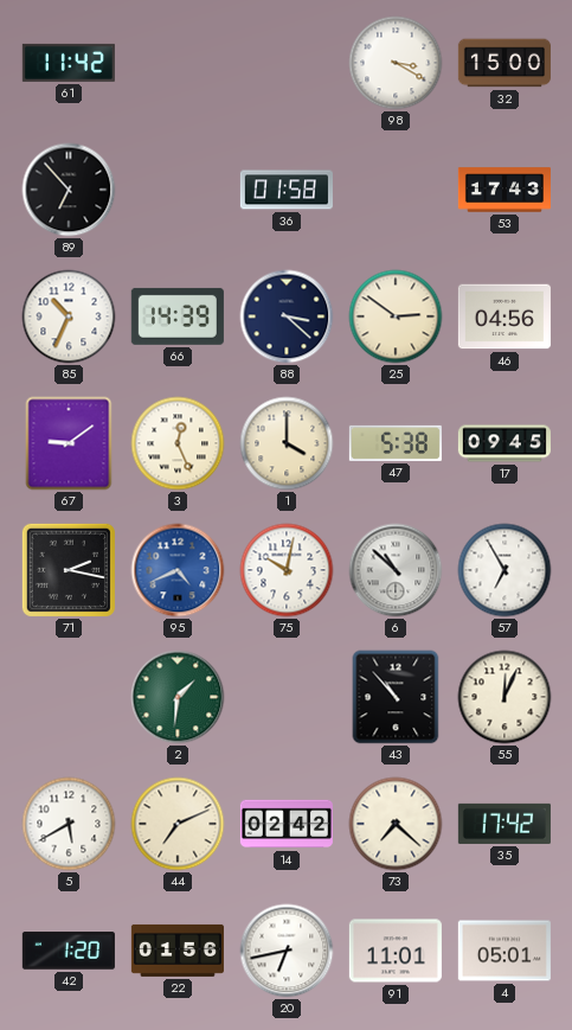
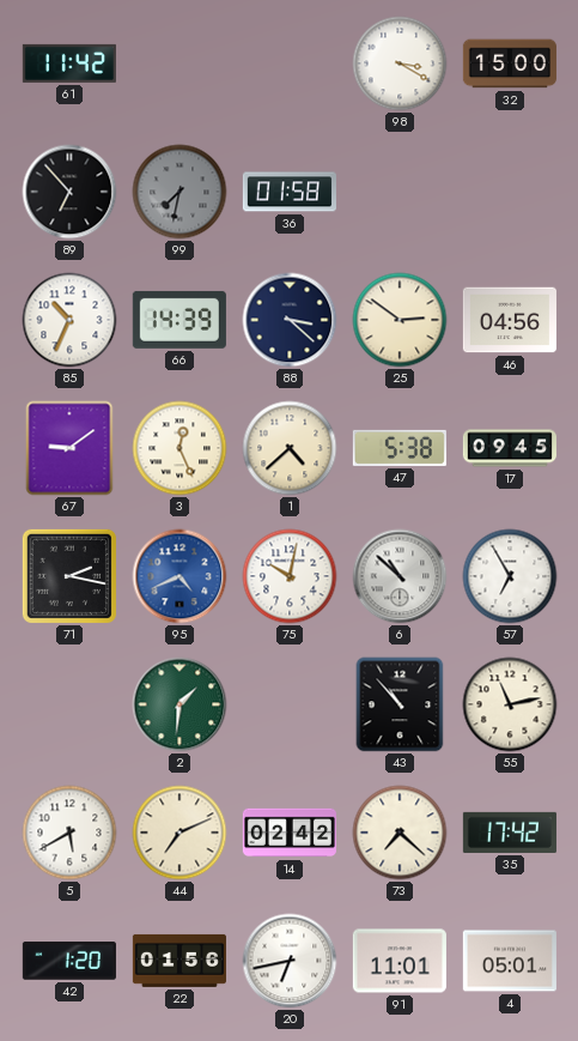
99: none -> 7:32 (180, 192)
53: 17:43 -> none (504, 190)
1: 4:00 -> 4:38 (290, 448)
55: 12:04 -> 11:13 (510, 704)
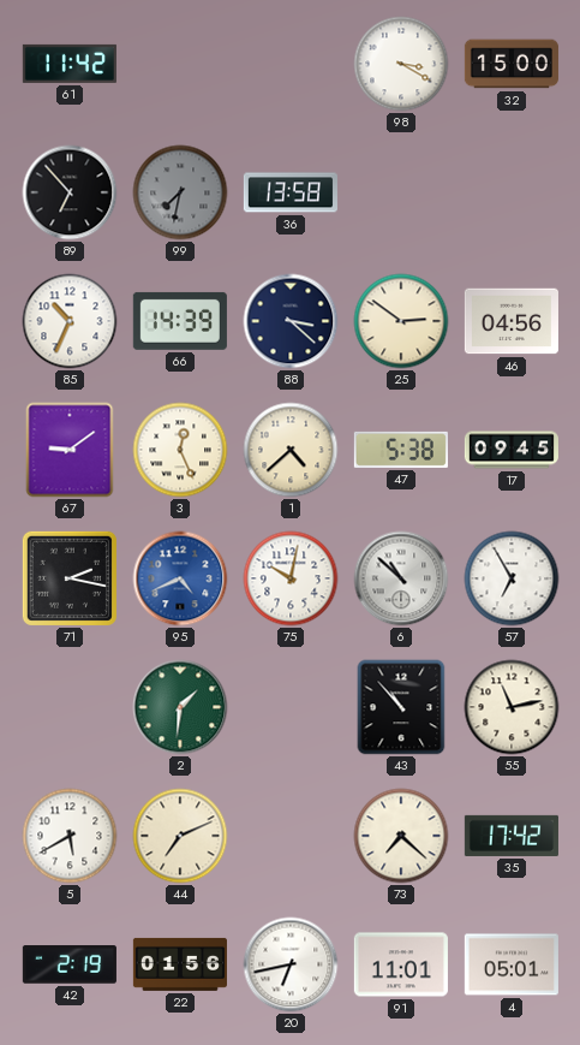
36: 01:58 -> 13:58 (291, 192)
14: 02:42 -> none (290, 833)
42: 1:20 -> 2:19 (70, 964)
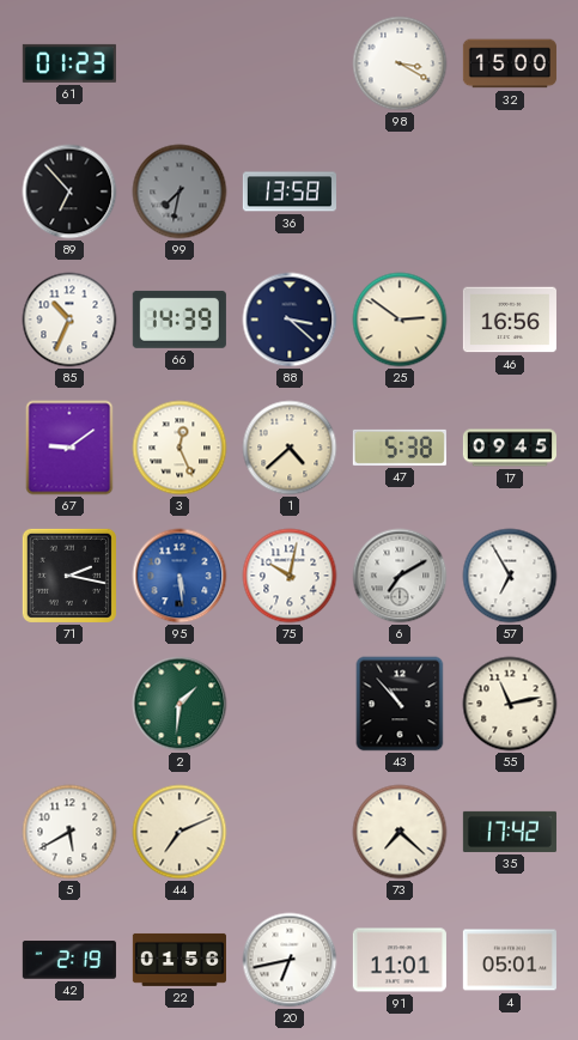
61: 11:42 -> 01:23 (69, 63)
46: 04:56 -> 16:56 (510, 320)
95: 4:41 -> 5:29 (180, 576)
6: 10:52 -> 7:10 (400, 576)
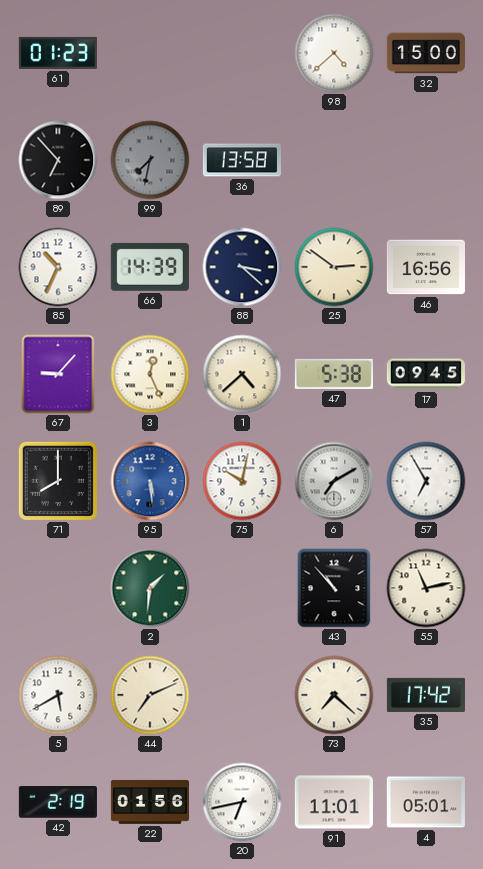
98: 3:20 -> 4:38 (334, 53)
67: 9:09 -> 9:07 (58, 374)
71: 2:17 -> 8:00 (58, 481)
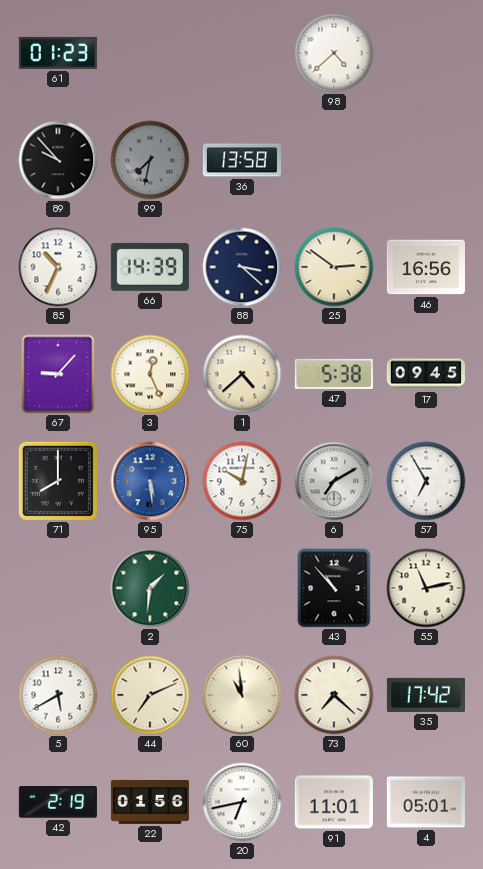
32: 15:00 -> none (426, 53)
89: 6:53 -> 9:53 (58, 160)
60: none -> 10:59 (242, 695)
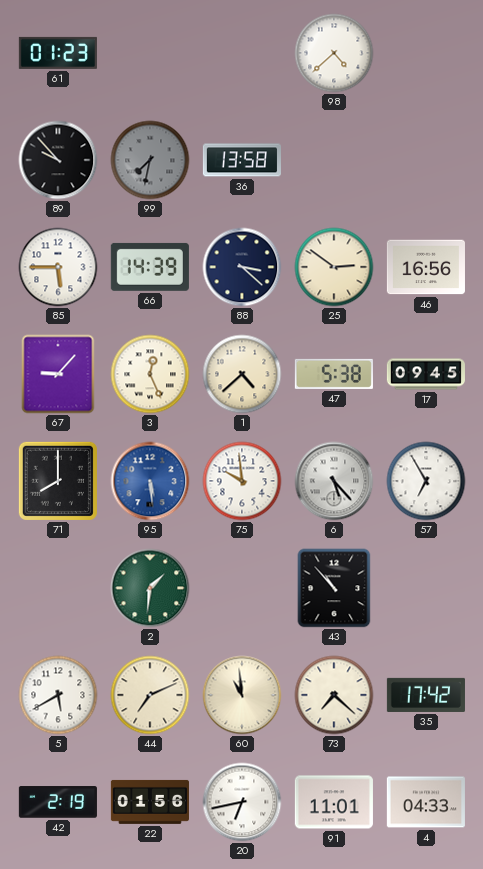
85: 10:34 -> 5:45 (58, 267)
75: 10:02 -> 9:59 (242, 481)
6: 7:10 -> 5:23 (334, 481)
55: 11:13 -> none (426, 588)
4: 05:01 -> 04:33 (426, 802)
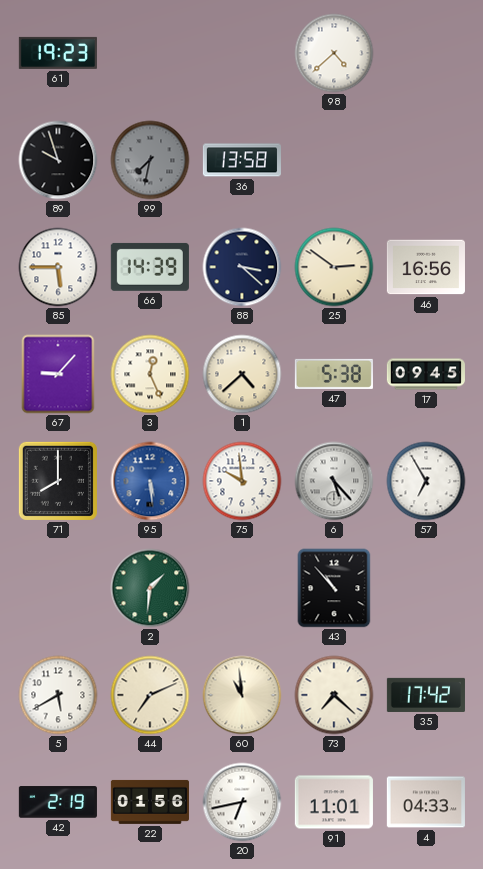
61: 01:23 -> 19:23 (58, 53)
89: 9:53 -> 9:57 (58, 160)
